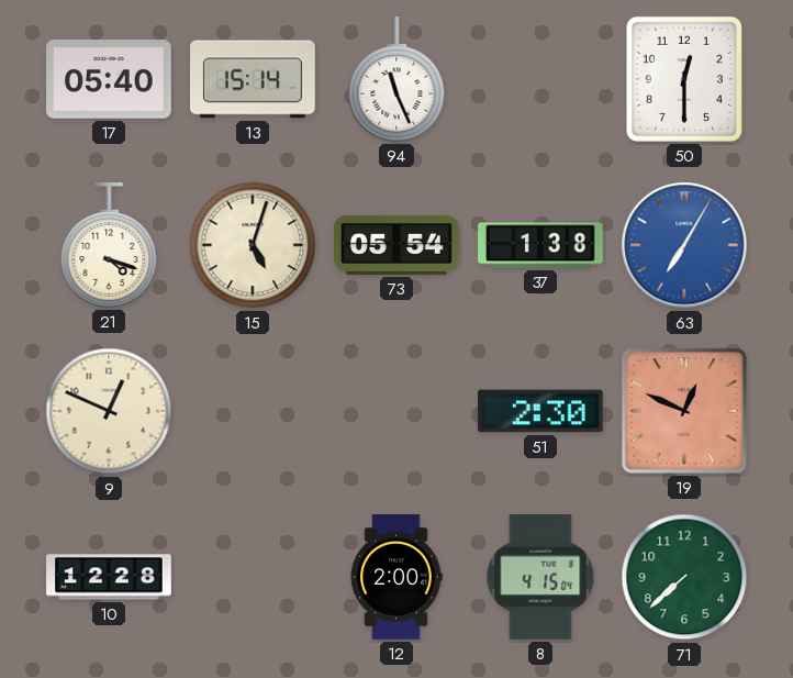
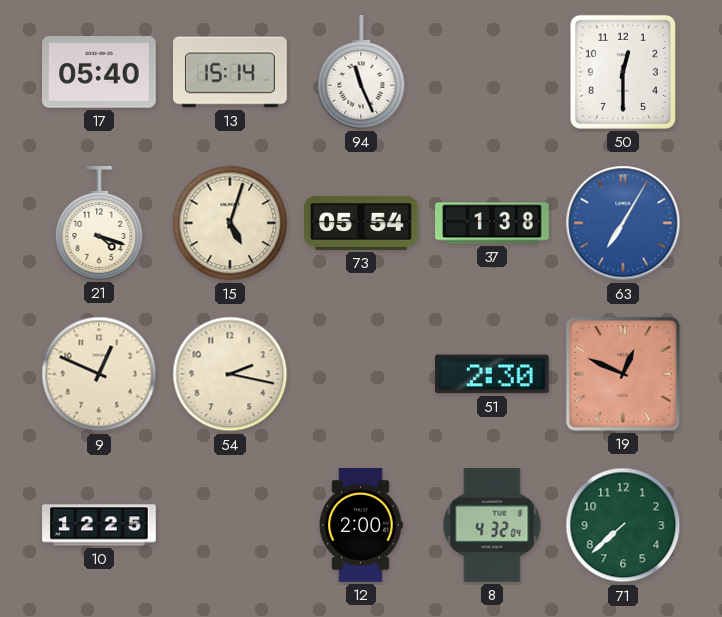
54: none -> 2:17 (230, 374)
10: 12:28 -> 12:25 (99, 525)
8: 4:15 -> 4:32 (492, 526)
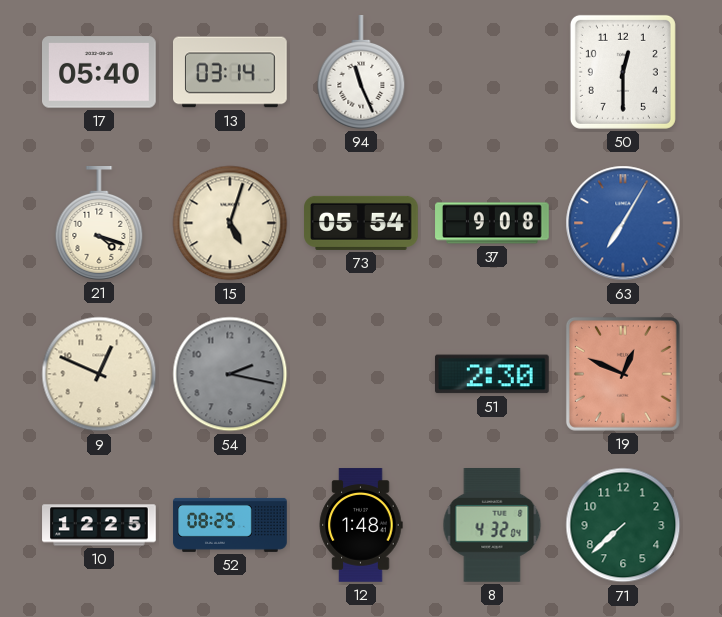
13: 15:14 -> 03:14 (231, 72)
37: 1:38 -> 9:08 (492, 223)
54 dial: cream -> grey (230, 374)
52: none -> 08:25 (230, 525)
12: 2:00 -> 1:48 (361, 525)
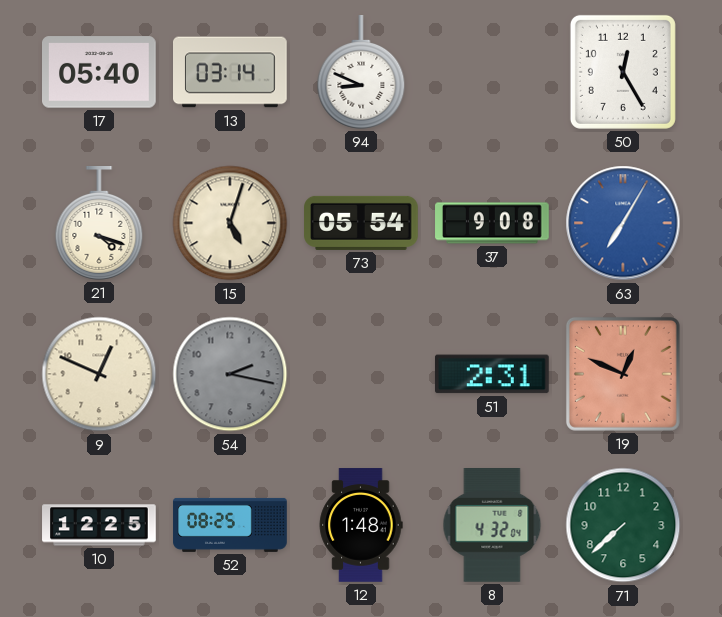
94: 11:26 -> 8:49 (361, 73)
50: 12:30 -> 12:25 (623, 72)
51: 2:30 -> 2:31 (492, 374)
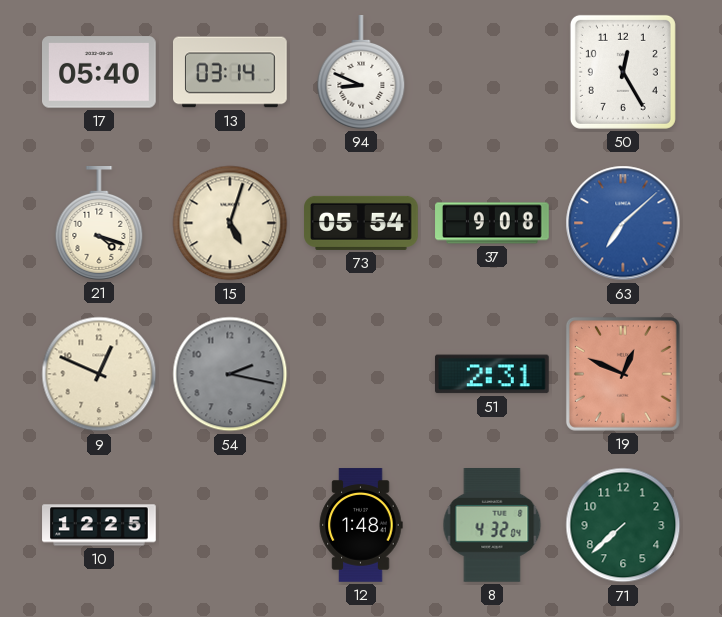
63: 7:05 -> 7:08 (623, 223)
52: 08:25 -> none (230, 525)
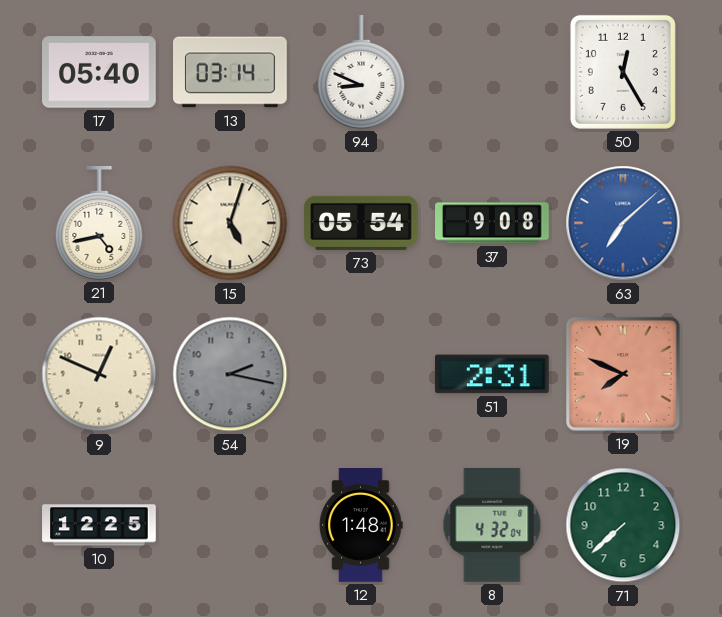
21: 4:18 -> 4:43 (99, 224)
19: 12:49 -> 7:49 (623, 374)
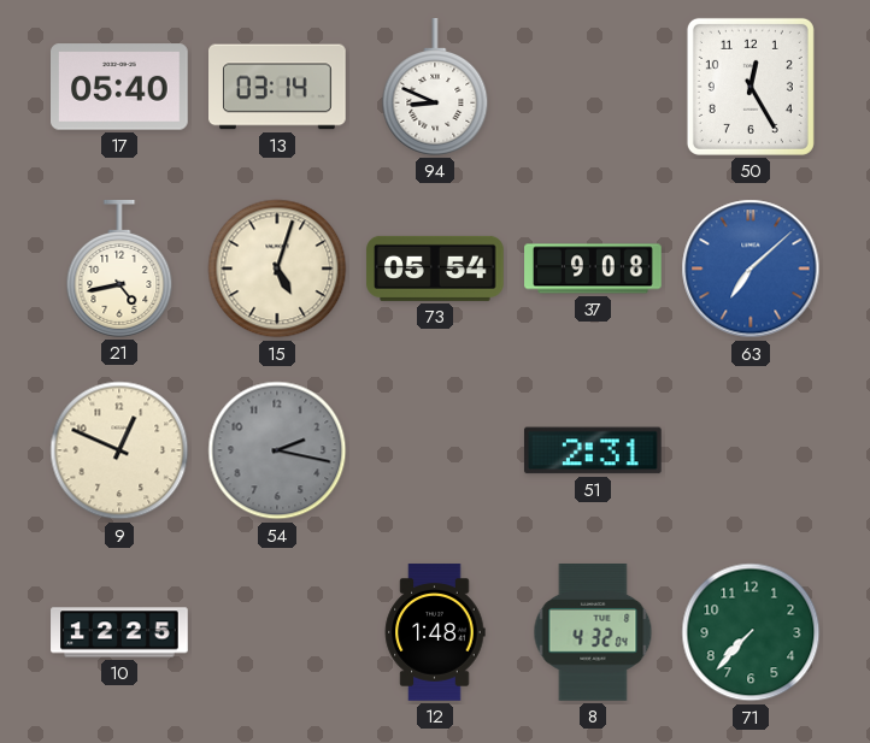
19: 7:49 -> none (623, 374)
71: 7:38 -> 7:37 (751, 632)
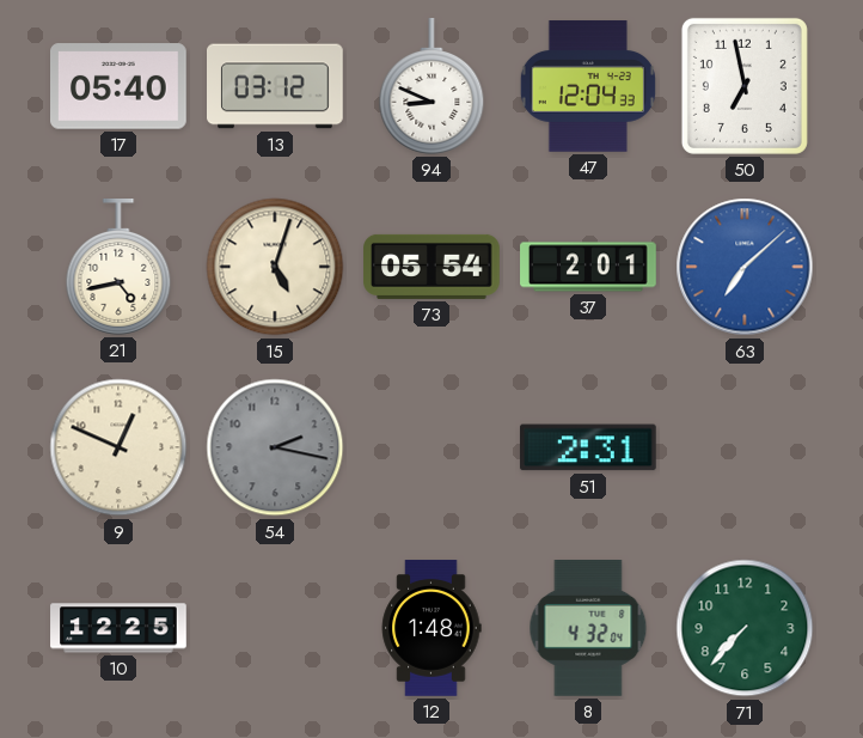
13: 03:14 -> 03:12 (276, 86)
47: none -> 12:04 (588, 86)
50: 12:25 -> 6:58 (745, 86)
37: 9:08 -> 2:01 (588, 267)
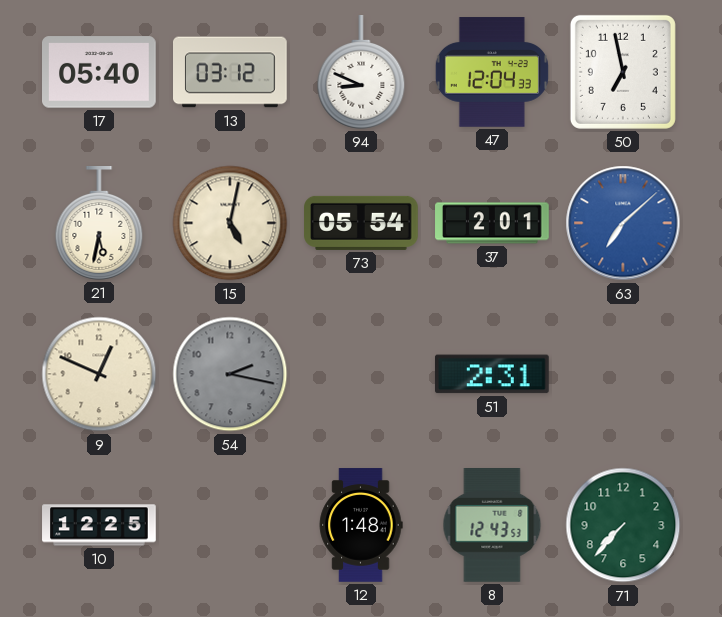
21: 4:43 -> 5:32 (99, 224)
15: 5:03 -> 5:02 (230, 223)
8: 4:32 -> 12:43 (492, 526)
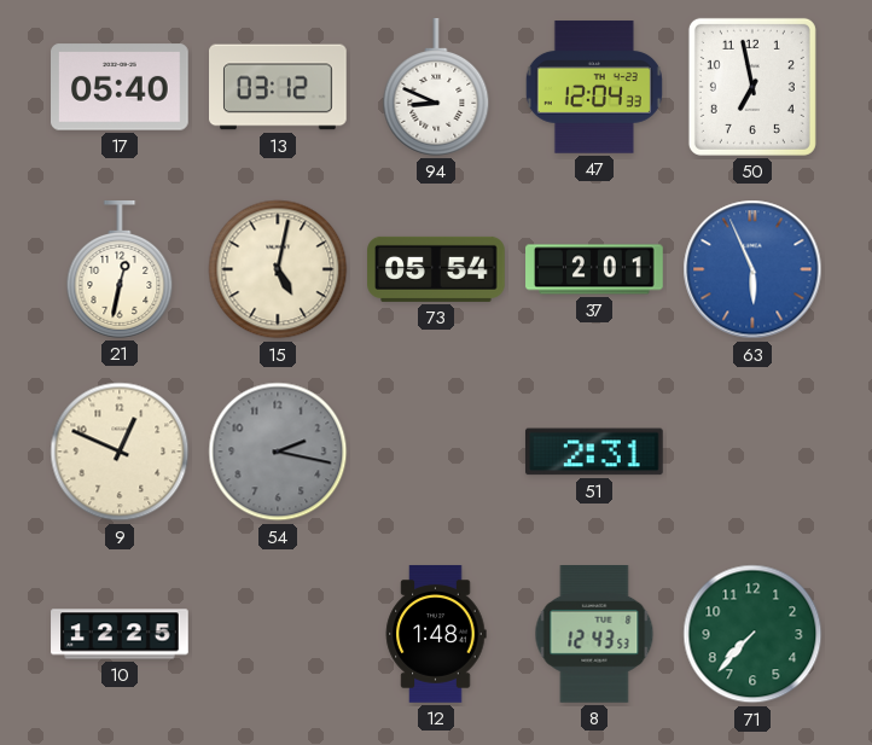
21: 5:32 -> 12:32 (120, 270)
63: 7:08 -> 5:56 (752, 269)
